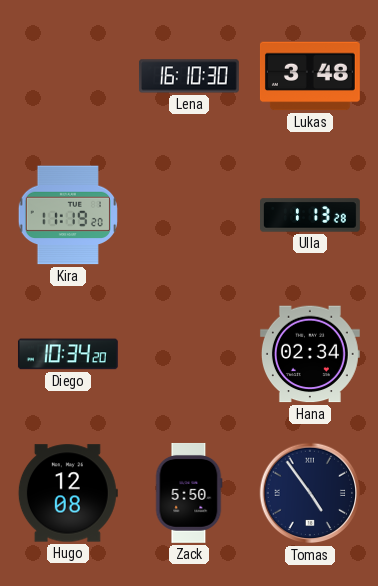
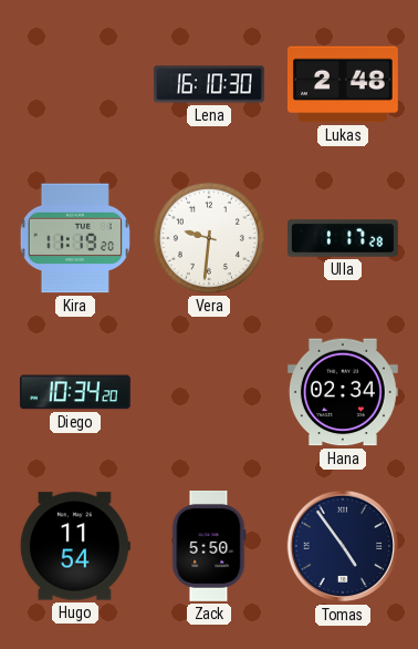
Lukas: 3:48 -> 2:48 (343, 84)
Vera: none -> 9:31 (209, 238)
Ulla: 1:13 -> 1:17 (344, 238)
Hugo: 12:08 -> 11:54 (75, 546)
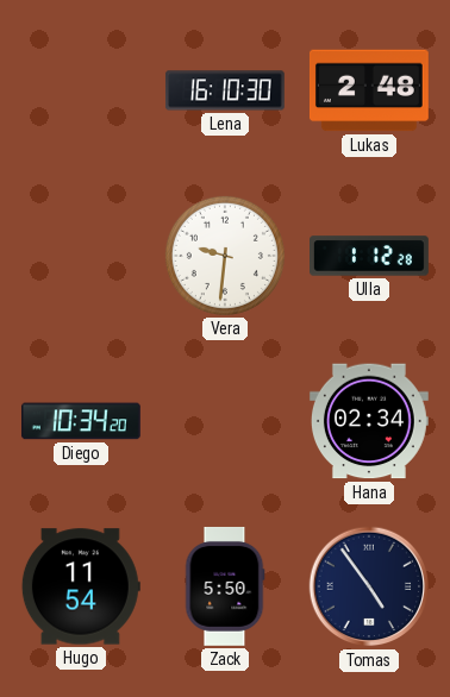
Kira: 11:19 -> none (75, 238)
Ulla: 1:17 -> 1:12 (370, 256)
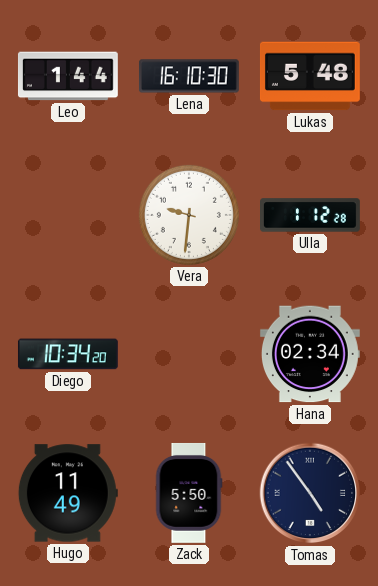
Leo: none -> 1:44 (68, 76)
Lukas: 2:48 -> 5:48 (310, 76)
Hugo: 11:54 -> 11:49 (68, 493)
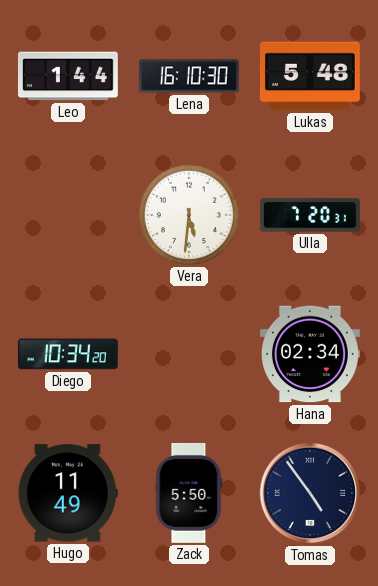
Vera: 9:31 -> 5:31 (189, 215)
Ulla: 1:12 -> 7:20 (311, 215)
